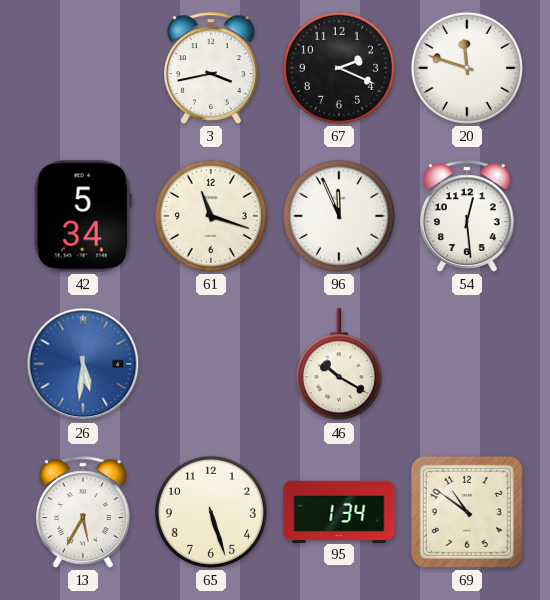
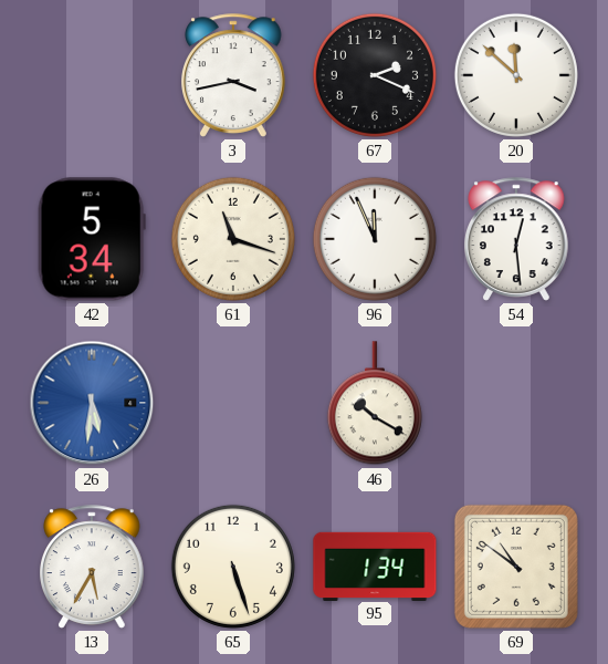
20: 11:48 -> 11:52 (516, 75)
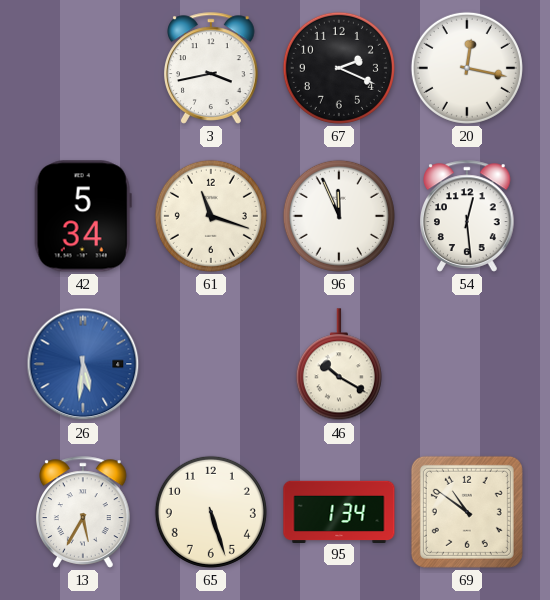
20: 11:52 -> 12:17 (467, 68)
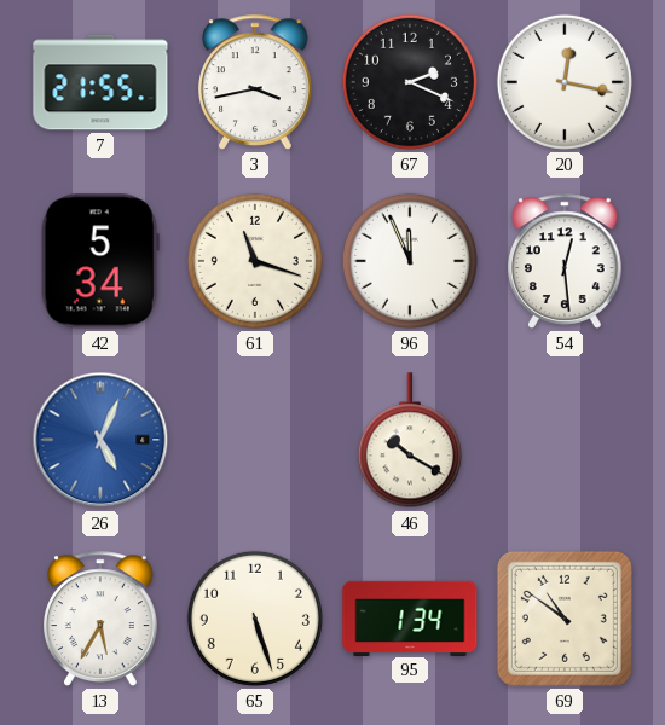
7: none -> 21:55 (100, 82)
26: 5:31 -> 5:04 (100, 440)
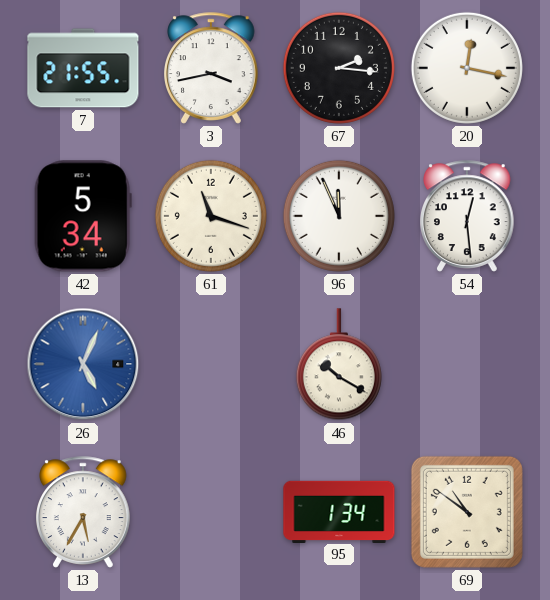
67: 2:19 -> 2:16 (339, 68)
65: 5:27 -> none (255, 619)
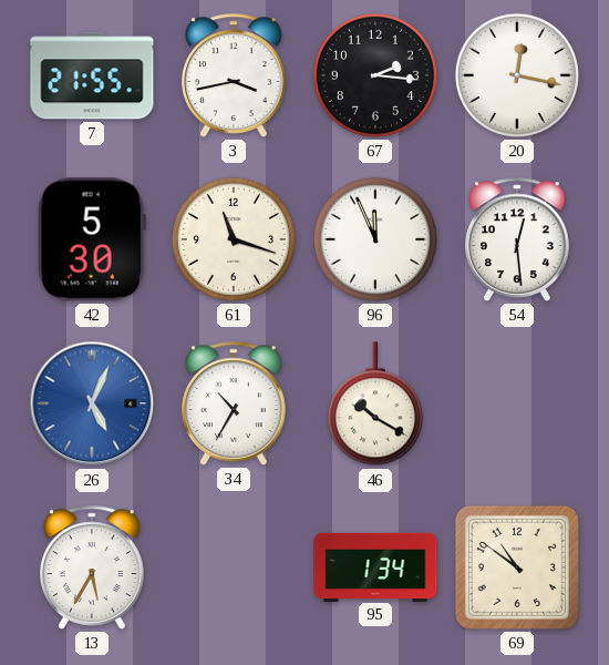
42: 5:34 -> 5:30 (92, 239)
34: none -> 10:35 (235, 403)
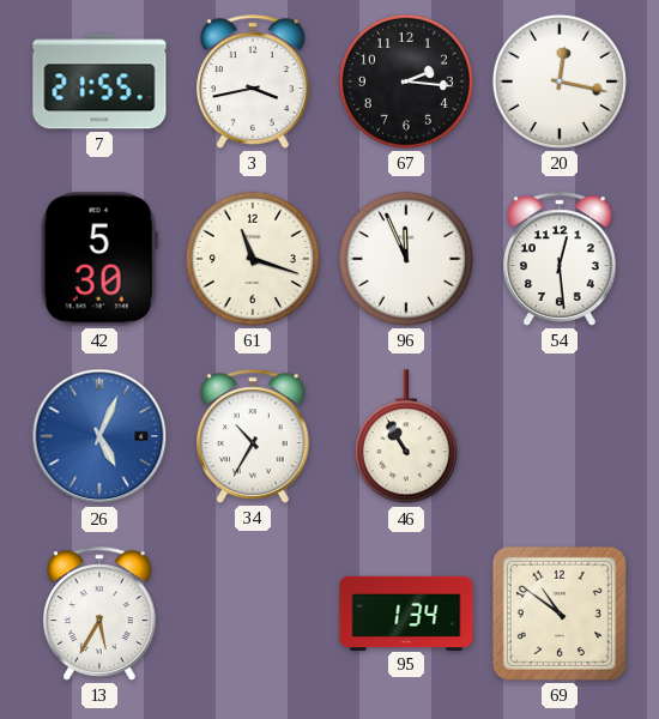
46: 10:20 -> 10:55 (406, 437)
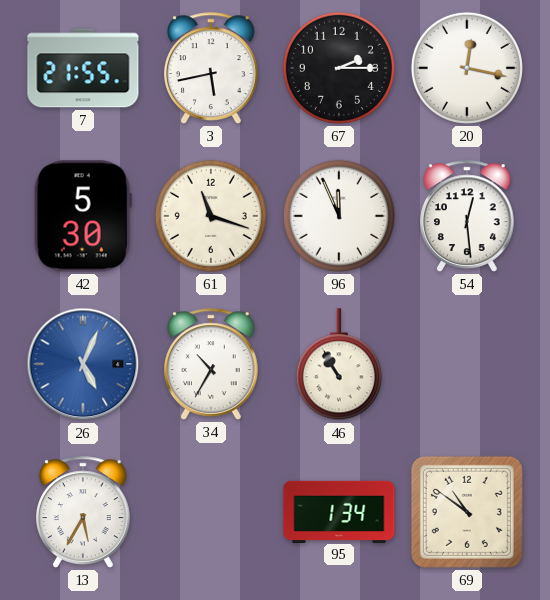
3: 3:43 -> 5:43 (212, 68)
67: 2:16 -> 2:15 (339, 68)
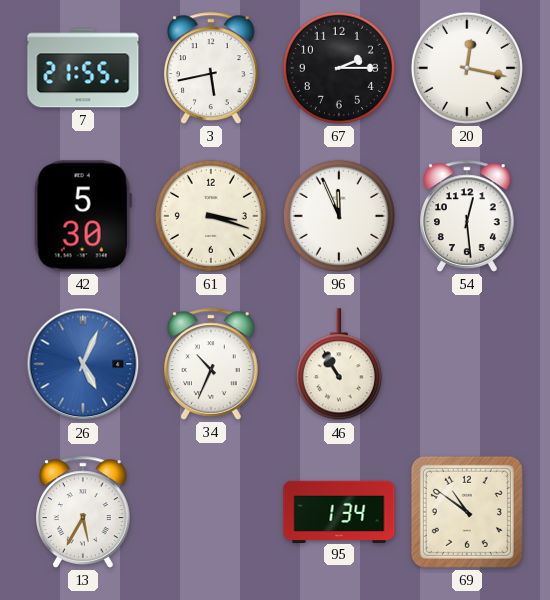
61: 11:18 -> 3:18 (211, 216)
34: 10:35 -> 10:34 (212, 364)
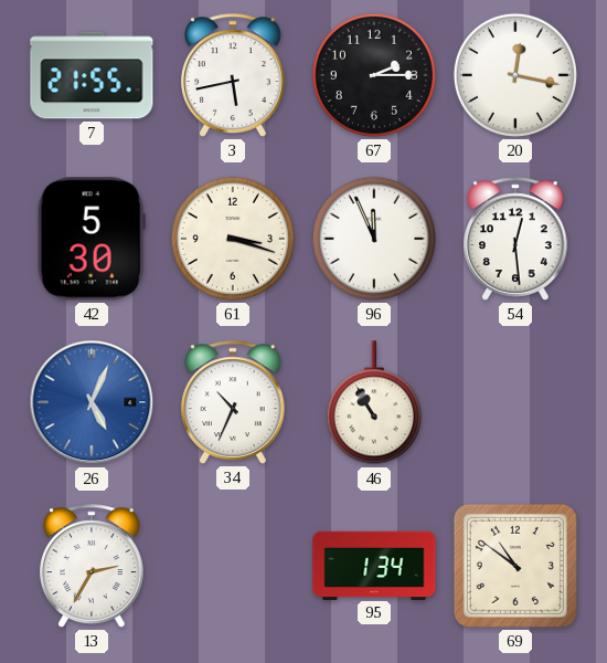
13: 5:35 -> 2:35 (93, 566)
